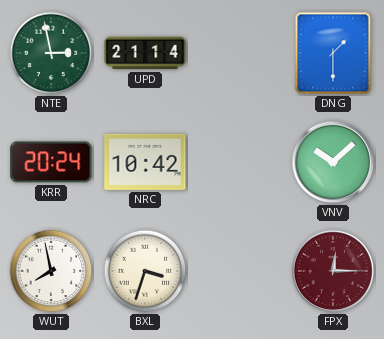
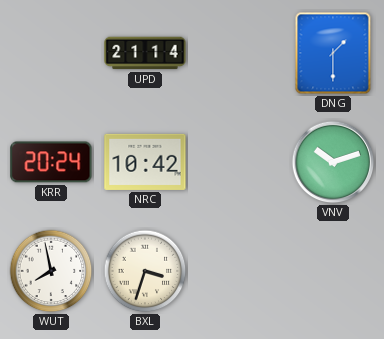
NTE: 2:58 -> none (51, 53)
VNV: 10:08 -> 10:12 (333, 162)
FPX: 12:15 -> none (333, 271)
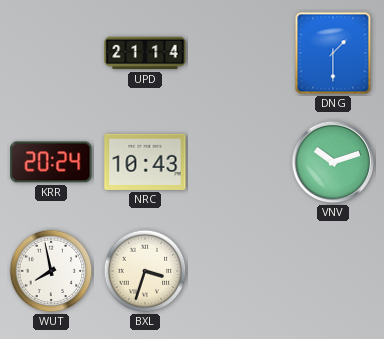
NRC: 10:42 -> 10:43 (145, 162)
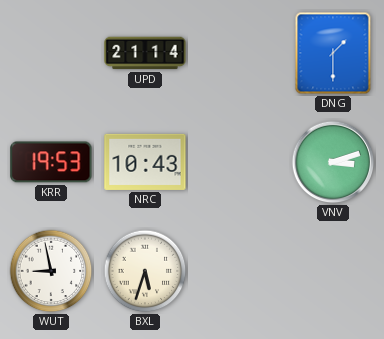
KRR: 20:24 -> 19:53 (51, 162)
VNV: 10:12 -> 3:12 (333, 162)
WUT: 7:58 -> 8:58 (51, 271)
BXL: 3:33 -> 5:33 (145, 271)
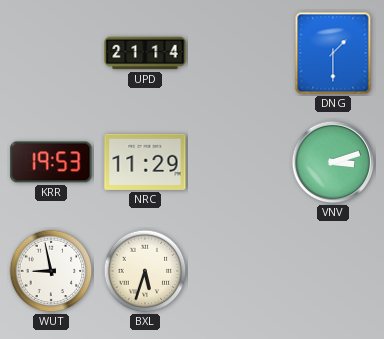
NRC: 10:43 -> 11:29 (145, 162)
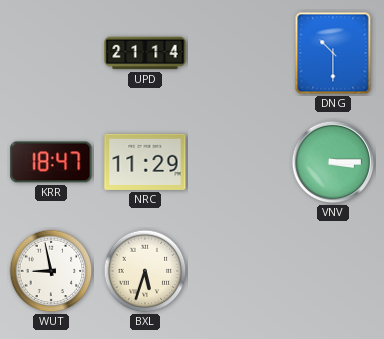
DNG: 1:30 -> 10:30 (333, 53)
KRR: 19:53 -> 18:47 (51, 162)
VNV: 3:12 -> 3:15 (333, 162)
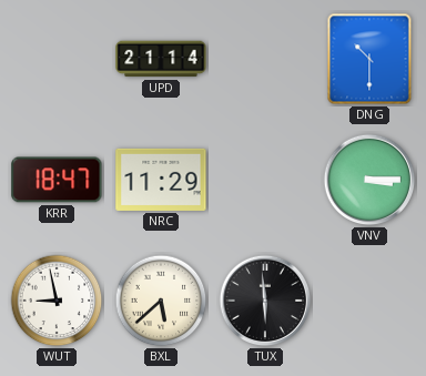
BXL: 5:33 -> 5:38 (161, 301)
TUX: none -> 5:59 (265, 301)
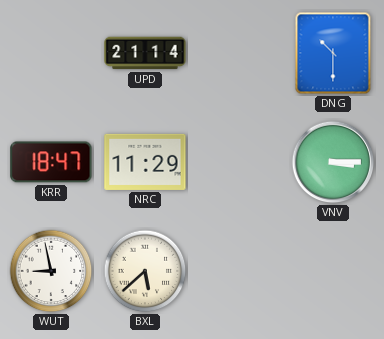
TUX: 5:59 -> none (265, 301)
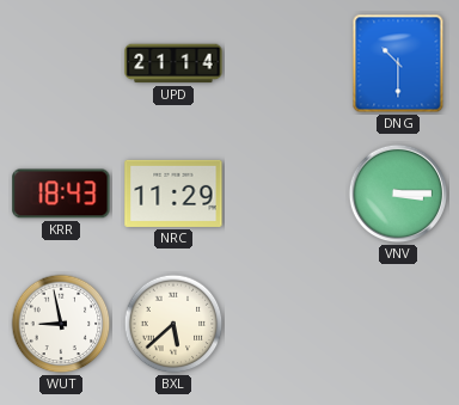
KRR: 18:47 -> 18:43 (61, 194)
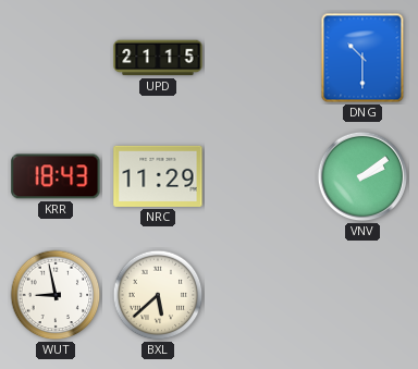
UPD: 21:14 -> 21:15 (158, 58)
VNV: 3:15 -> 2:09 (362, 176)
